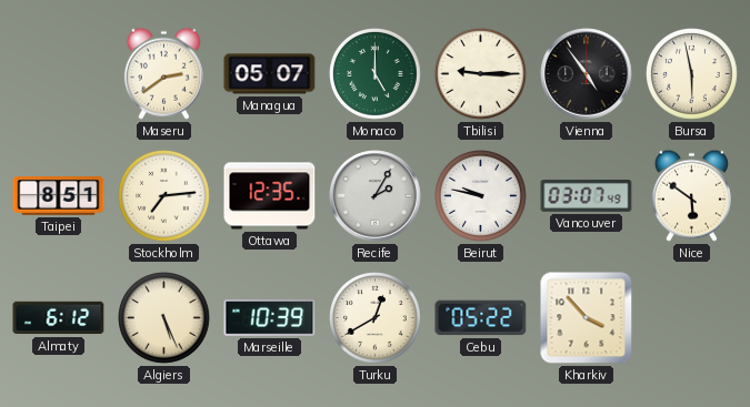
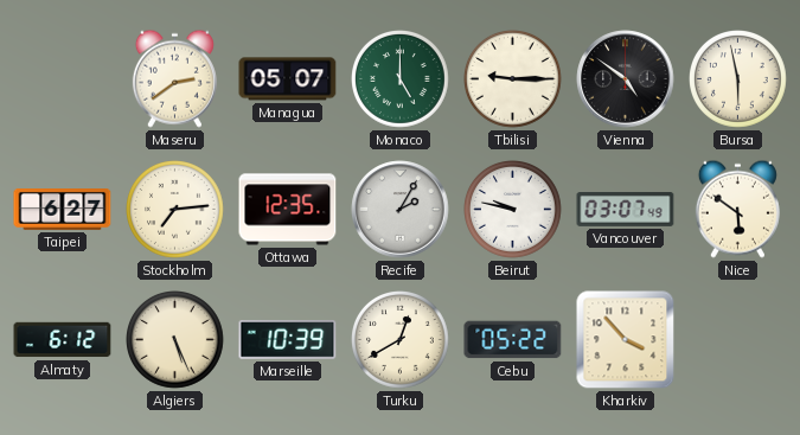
Vienna: 4:54 -> 4:51 (626, 79)
Taipei: 8:51 -> 6:27 (63, 210)
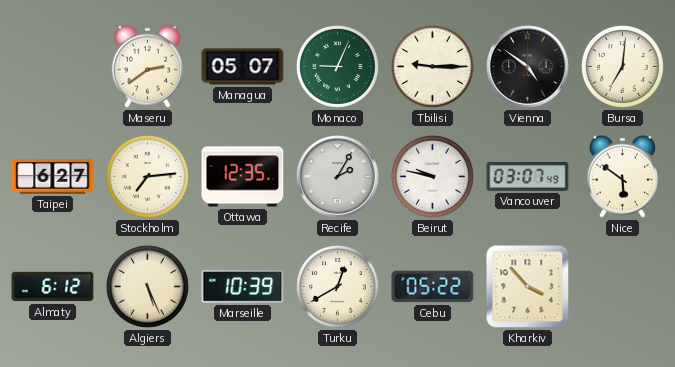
Monaco: 5:00 -> 9:04 (338, 67)
Bursa: 5:58 -> 7:01 (623, 67)
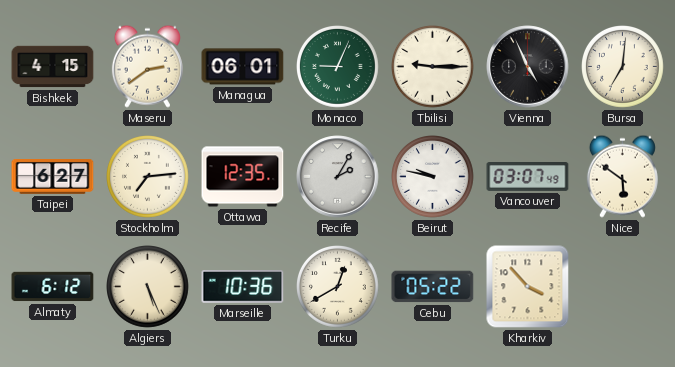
Bishkek: none -> 4:15 (53, 67)
Managua: 05:07 -> 06:01 (243, 67)
Vienna: 4:51 -> 4:56 (528, 67)
Marseille: 10:39 -> 10:36 (243, 287)
